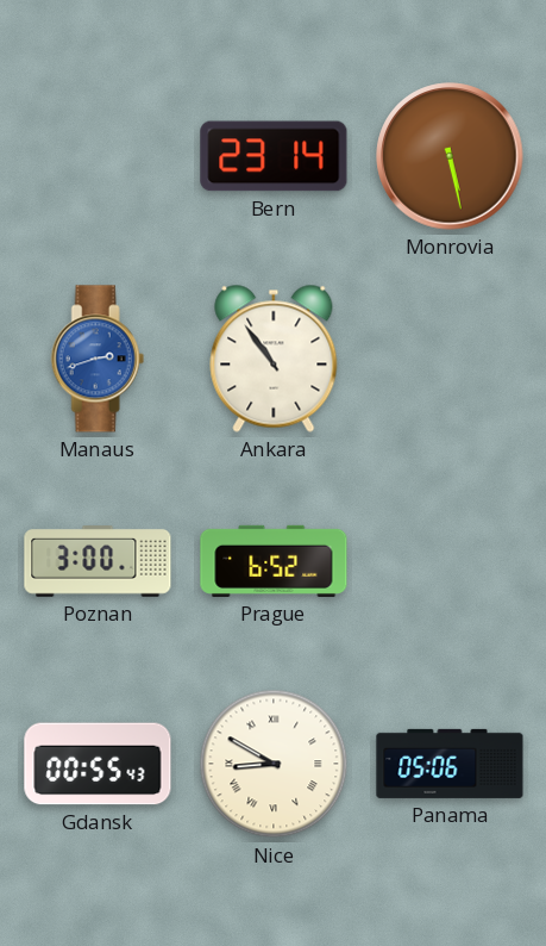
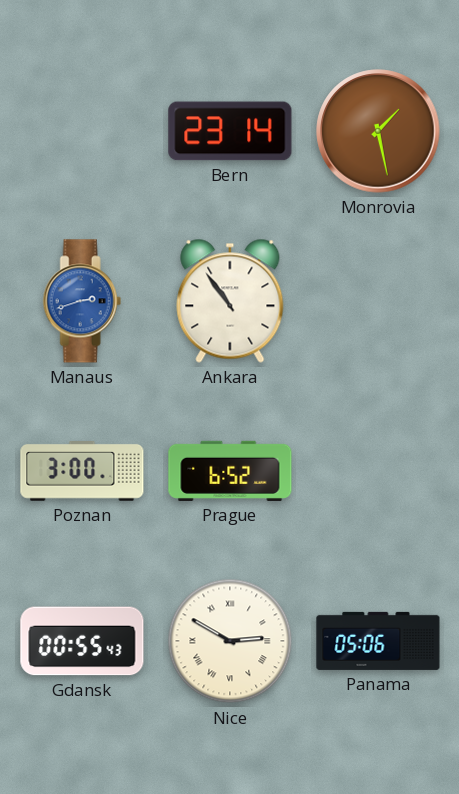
Monrovia: 5:28 -> 1:28 (378, 131)
Nice: 8:50 -> 2:50 (230, 641)
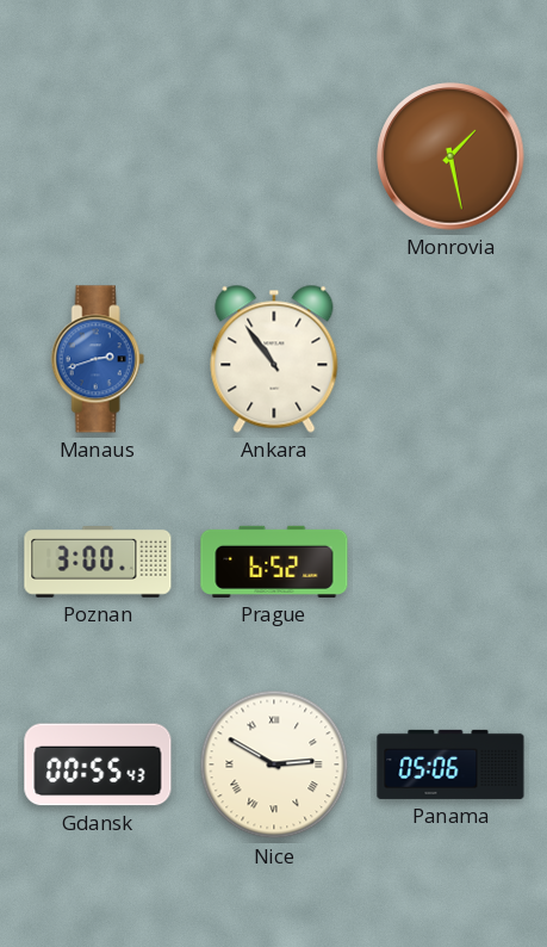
Bern: 23:14 -> none (230, 131)
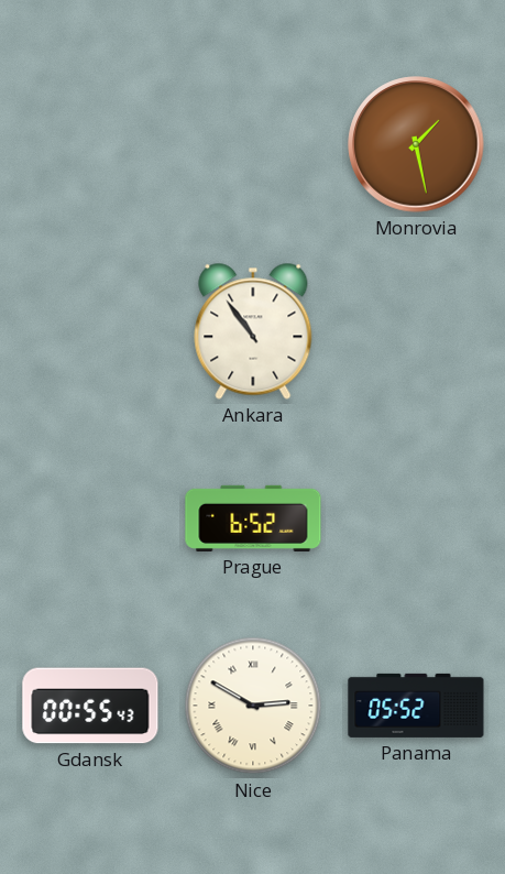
Manaus: 2:42 -> none (98, 359)
Poznan: 3:00 -> none (98, 563)
Panama: 05:06 -> 05:52 (416, 706)
